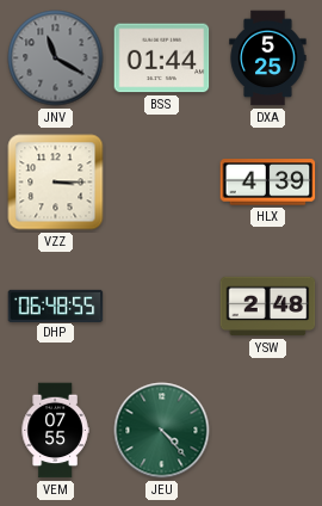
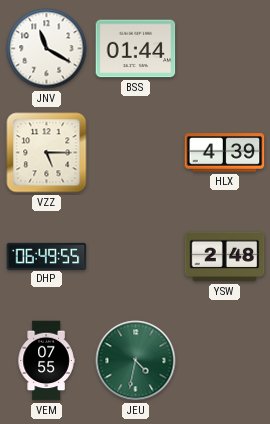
JNV dial: grey -> white (47, 49)
DXA: 5:25 -> none (268, 58)
VZZ: 3:15 -> 5:15 (47, 153)
DHP: 06:48 -> 06:49 (47, 256)
JEU: 4:23 -> 4:32 (136, 361)
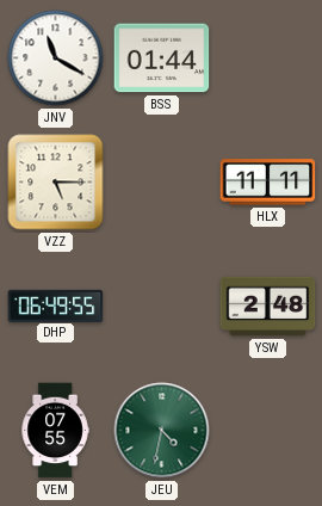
HLX: 4:39 -> 11:11 (268, 183)
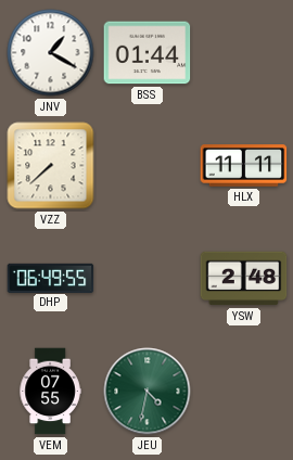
JNV: 11:20 -> 1:20 (51, 53)
VZZ: 5:15 -> 7:38 (51, 166)
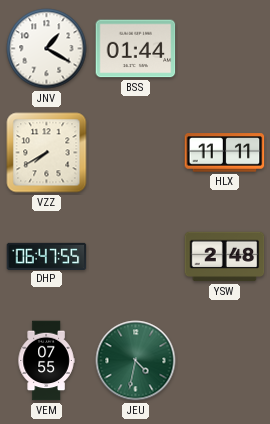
VZZ: 7:38 -> 7:40 (47, 153)
DHP: 06:49 -> 06:47 (47, 256)
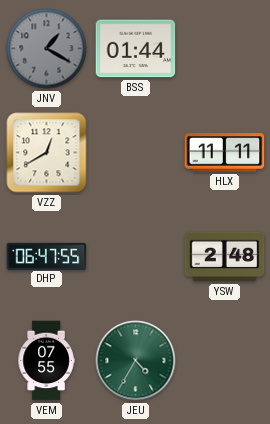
JNV dial: white -> grey (47, 49)
VZZ: 7:40 -> 12:40 (47, 153)
JEU: 4:32 -> 4:35 (136, 361)
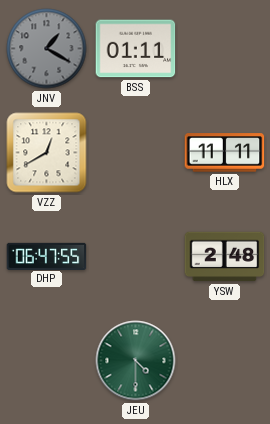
BSS: 01:44 -> 01:11 (136, 49)
VEM: 07:55 -> none (46, 361)
JEU: 4:35 -> 4:30 (136, 361)
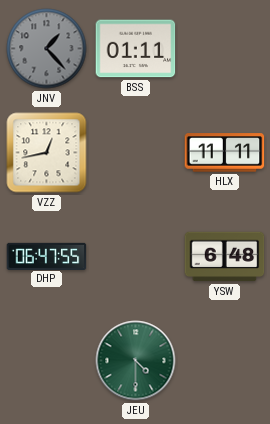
JNV: 1:20 -> 1:23 (47, 49)
VZZ: 12:40 -> 12:43 (47, 153)
YSW: 2:48 -> 6:48 (225, 257)
